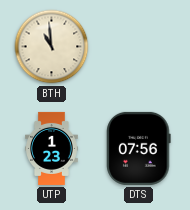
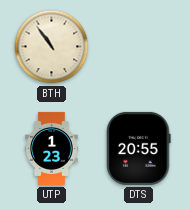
BTH: 10:59 -> 10:54 (52, 47)
DTS: 07:56 -> 20:55 (139, 148)
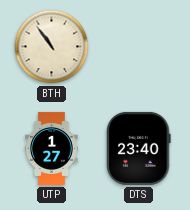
UTP: 1:23 -> 1:27 (52, 148)
DTS: 20:55 -> 23:40 (139, 148)
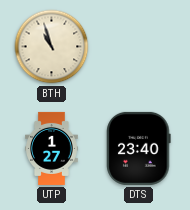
BTH: 10:54 -> 10:57 (52, 47)
